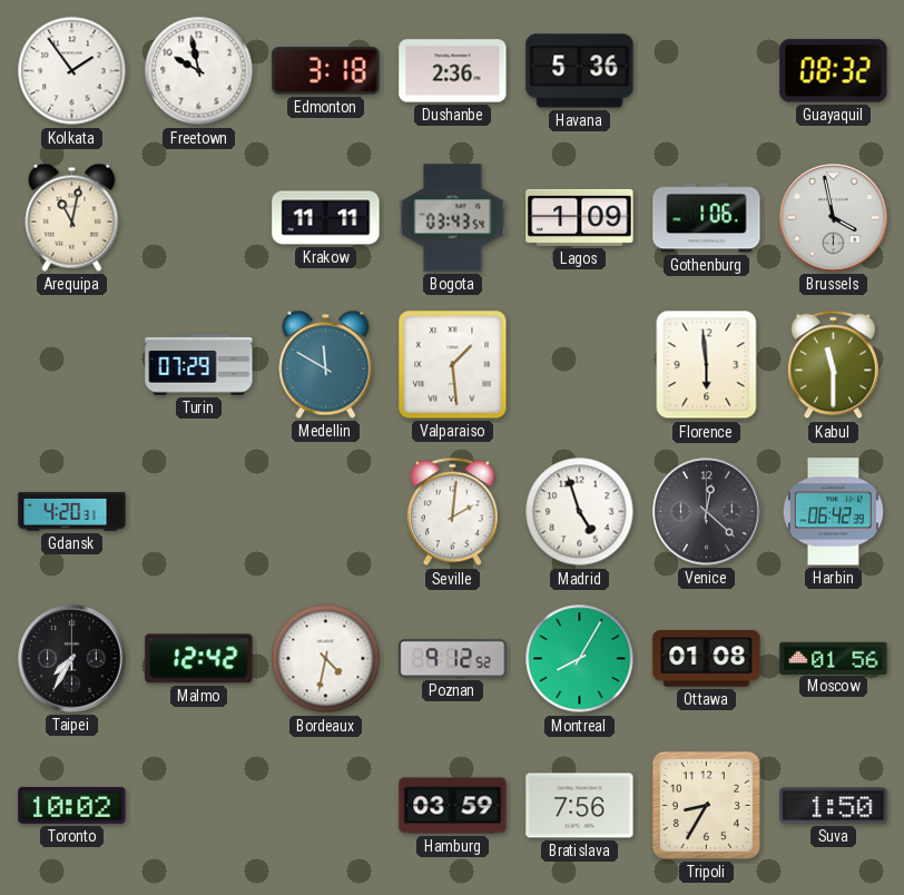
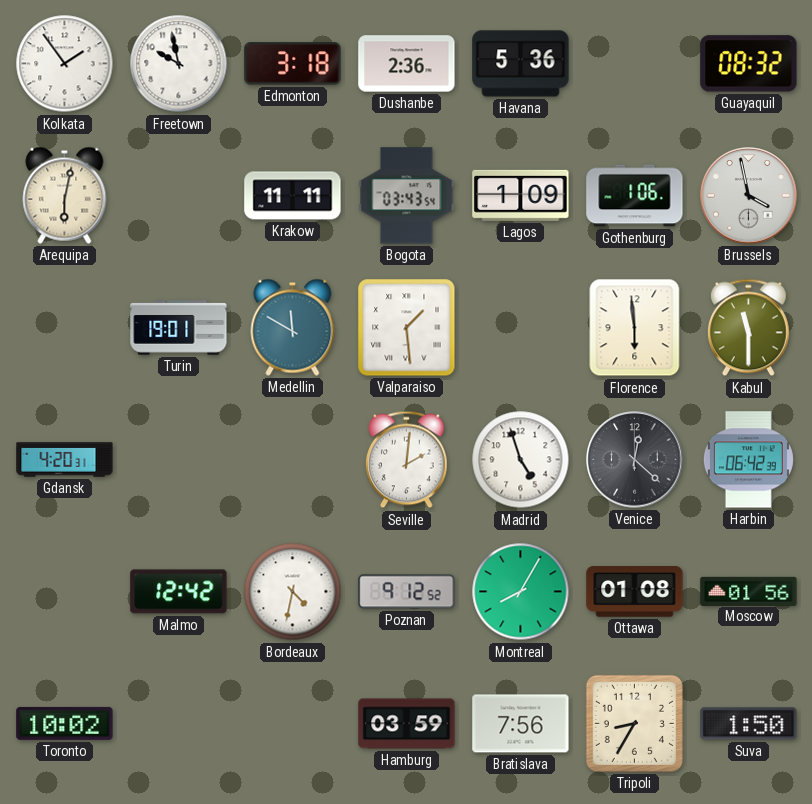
Arequipa: 11:02 -> 6:02 (65, 195)
Turin: 07:29 -> 19:01 (179, 328)
Taipei: 7:35 -> none (72, 659)
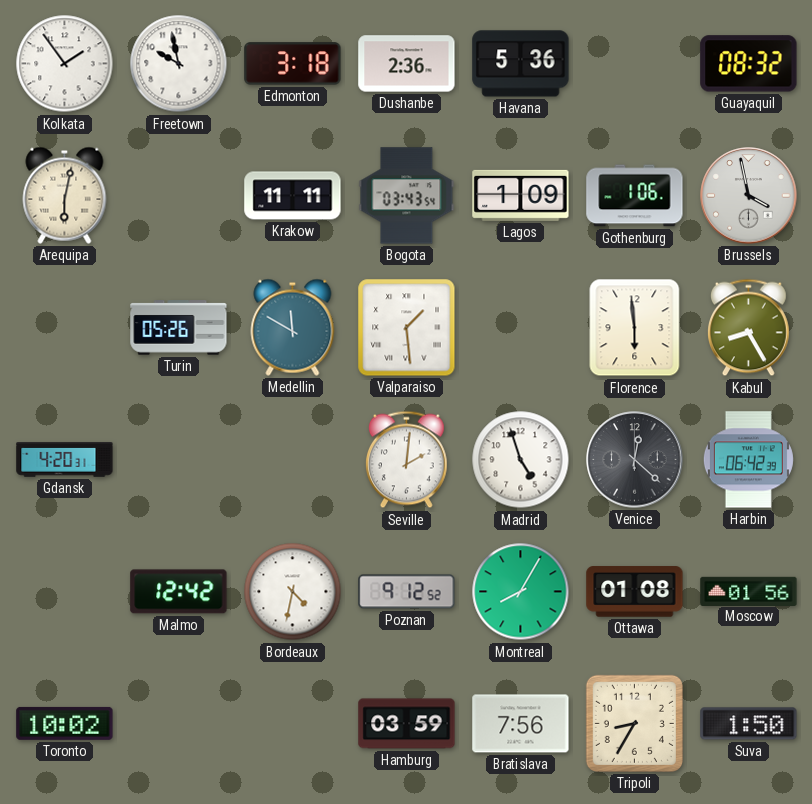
Turin: 19:01 -> 05:26 (179, 328)
Kabul: 11:30 -> 8:25 (748, 328)
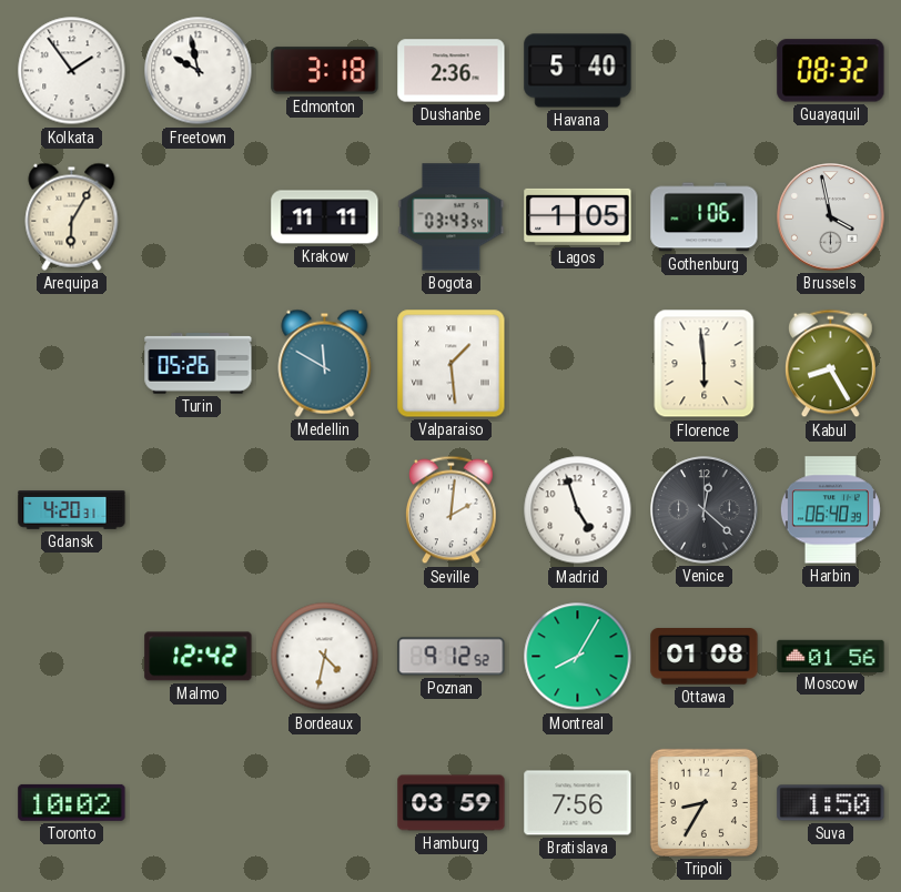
Havana: 5:36 -> 5:40 (578, 71)
Arequipa: 6:02 -> 6:05 (72, 216)
Lagos: 1:09 -> 1:05 (578, 216)
Harbin: 06:42 -> 06:40 (830, 510)
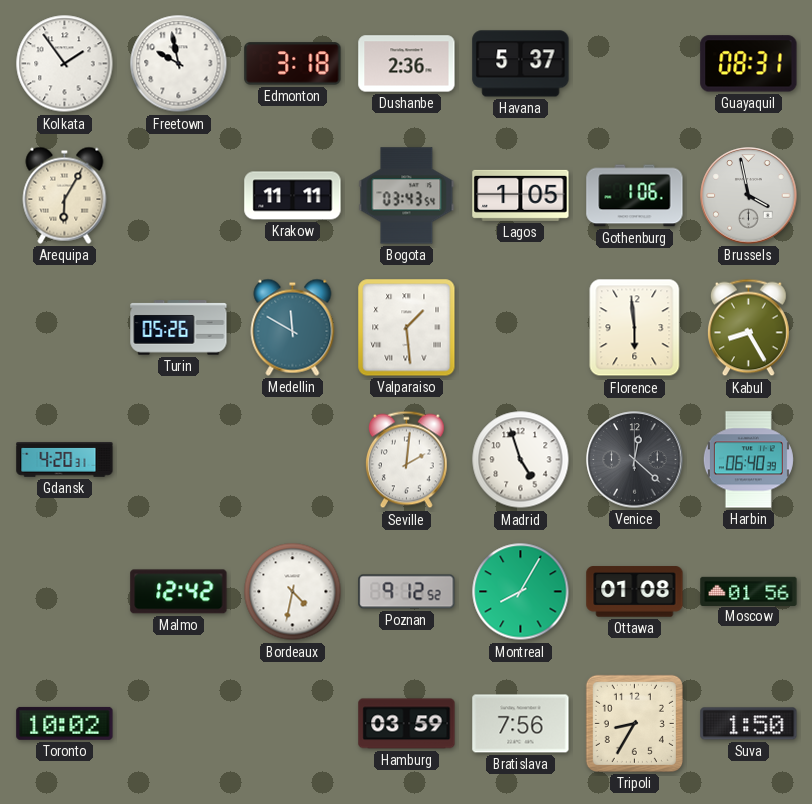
Havana: 5:40 -> 5:37 (521, 64)
Guayaquil: 08:32 -> 08:31 (749, 64)
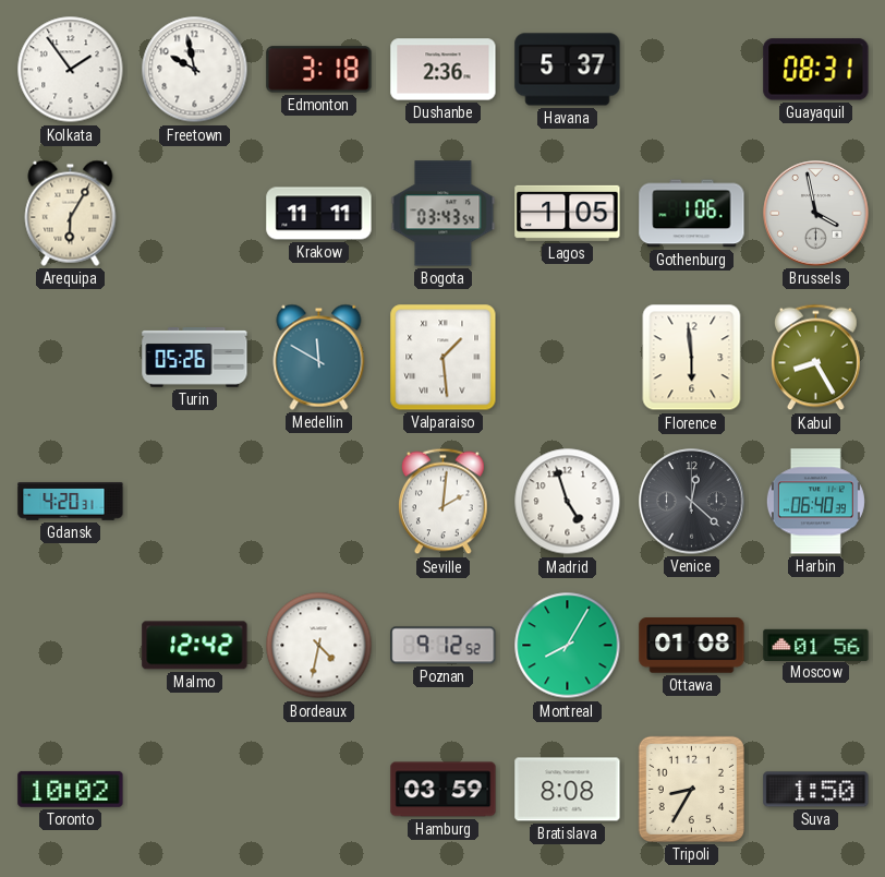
Bratislava: 7:56 -> 8:08 (568, 790)
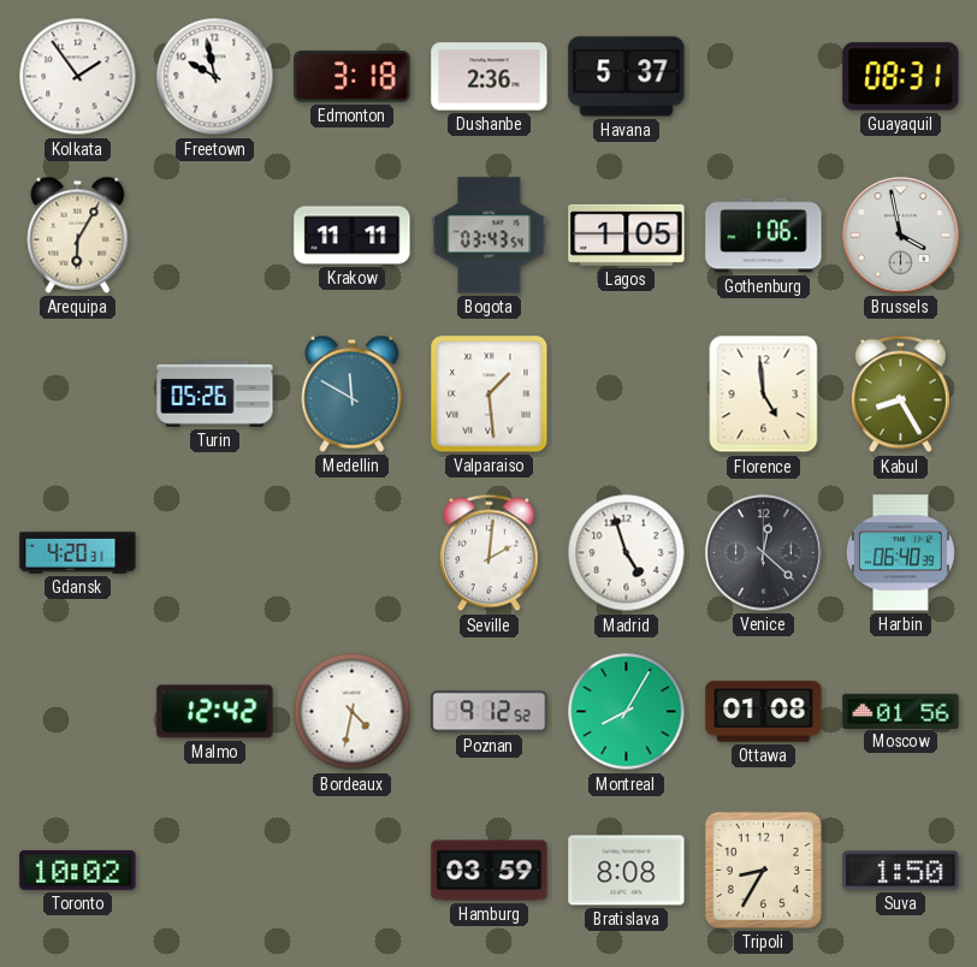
Florence: 5:59 -> 4:59 (764, 394)
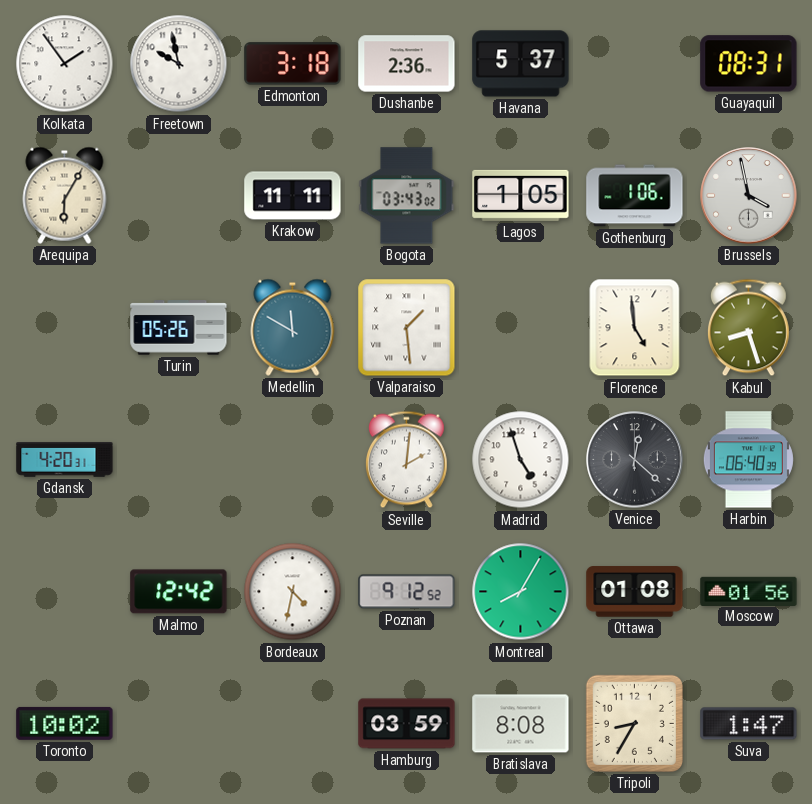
Bogota: 03:43:54 -> 03:43:02 (407, 196)
Kabul: 8:25 -> 8:27 (748, 328)
Suva: 1:50 -> 1:47 (749, 724)
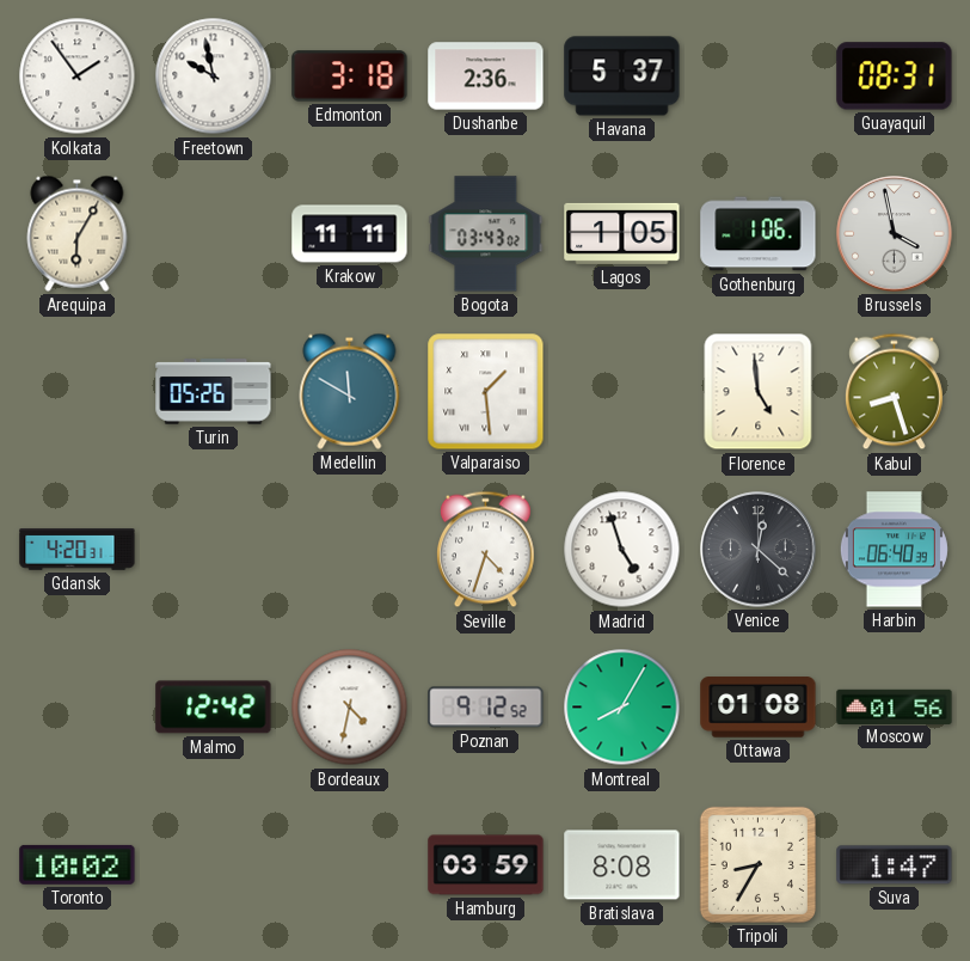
Seville: 2:01 -> 4:33 (485, 550)
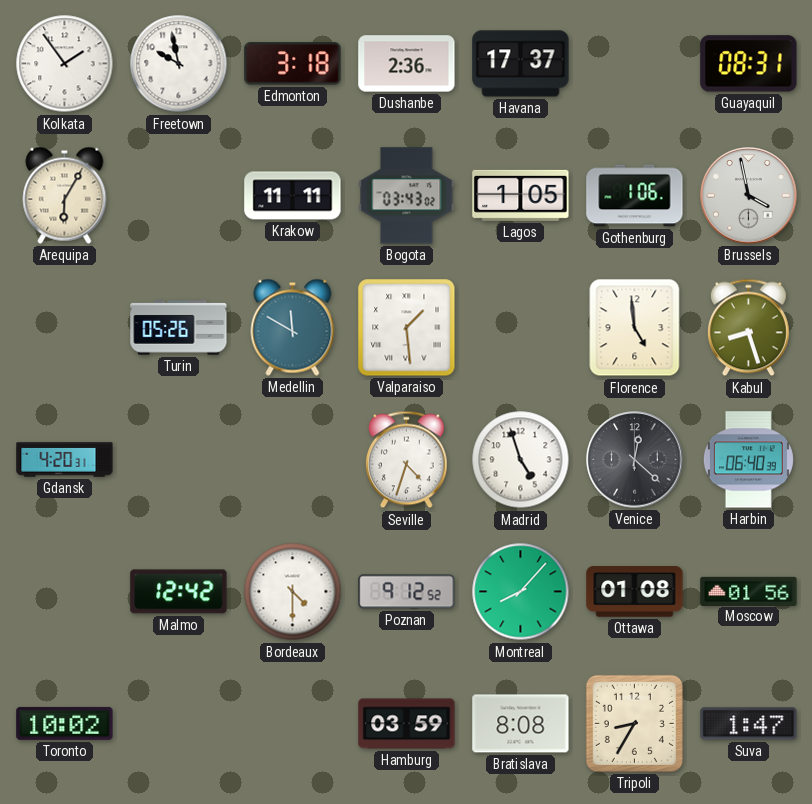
Havana: 5:37 -> 17:37 (521, 64)
Bordeaux: 4:32 -> 4:30 (293, 592)
Montreal: 8:05 -> 8:07 (521, 592)
